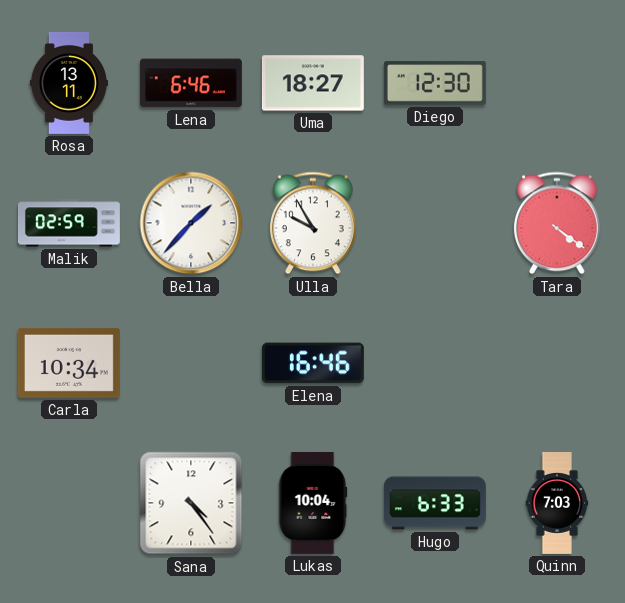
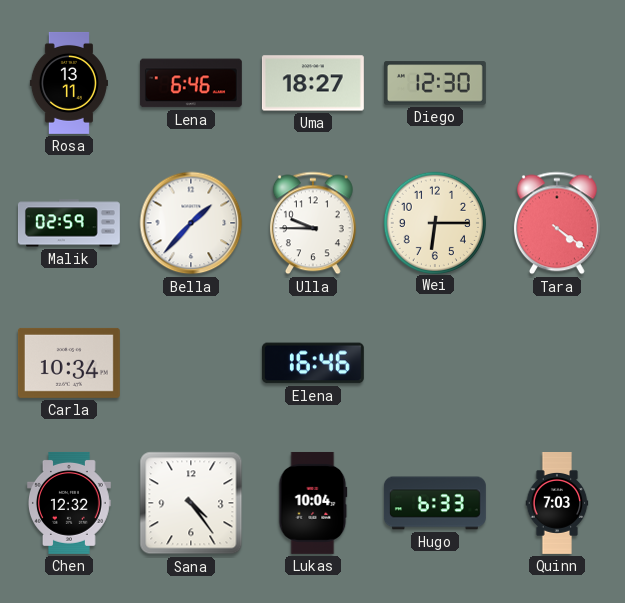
Ulla: 9:55 -> 9:45 (313, 223)
Wei: none -> 6:15 (434, 222)
Chen: none -> 12:32 (69, 503)
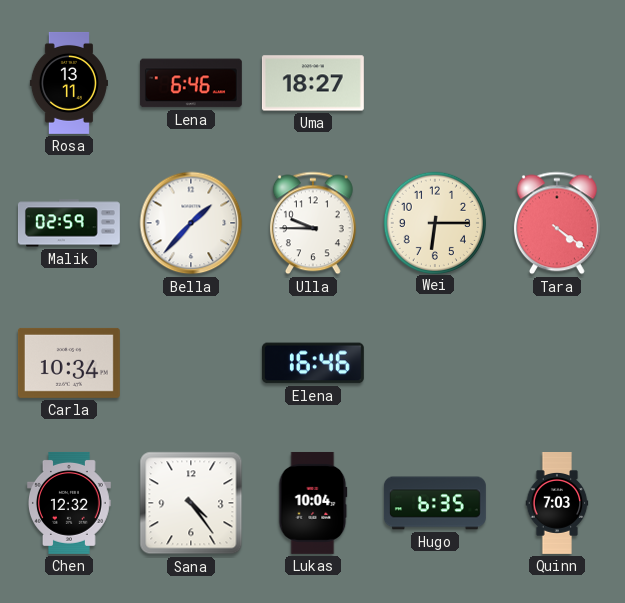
Diego: 12:30 -> none (435, 83)
Hugo: 6:33 -> 6:35 (435, 503)
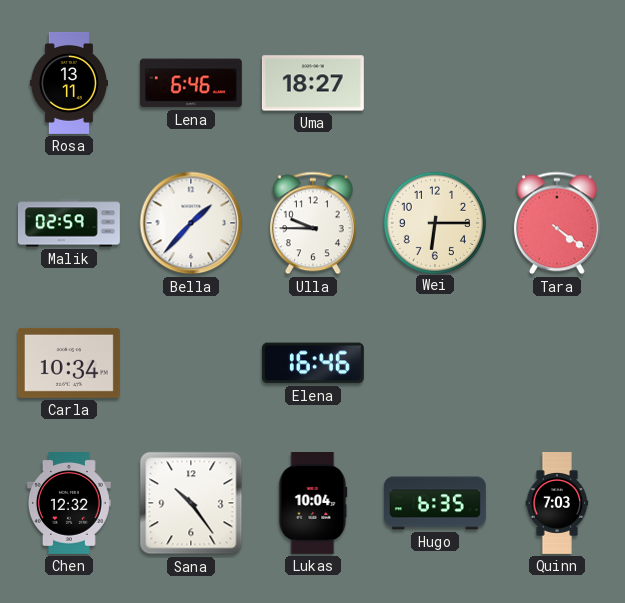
Sana: 4:24 -> 10:24 (191, 503)
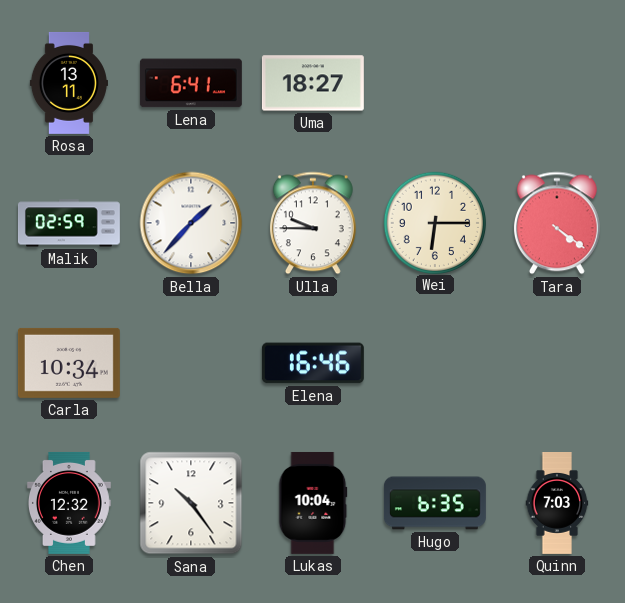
Lena: 6:46 -> 6:41 (191, 83)
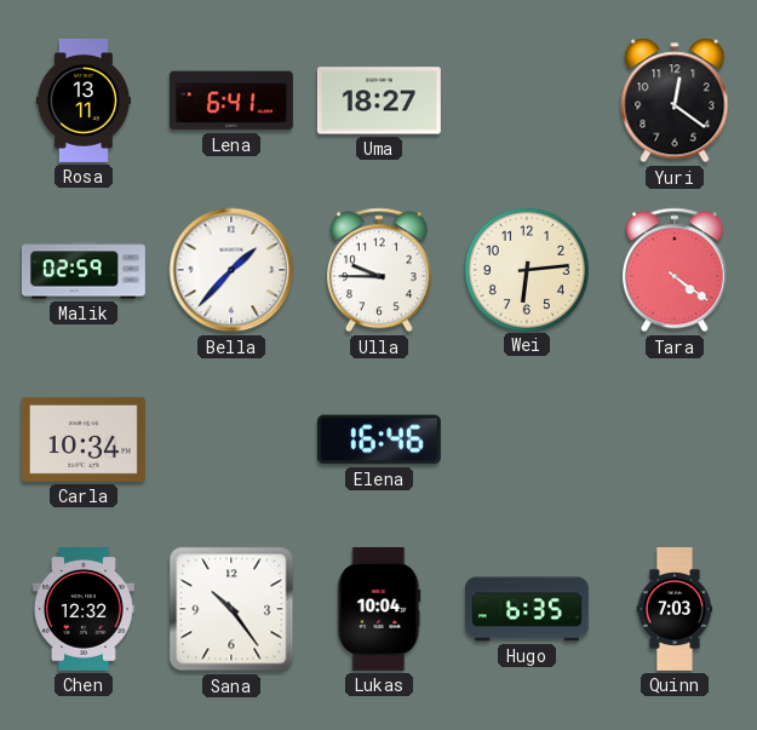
Yuri: none -> 12:21 (675, 100)
Wei: 6:15 -> 6:14 (526, 269)
